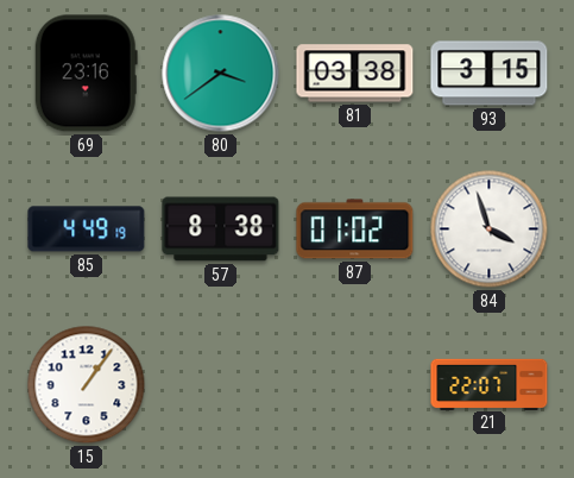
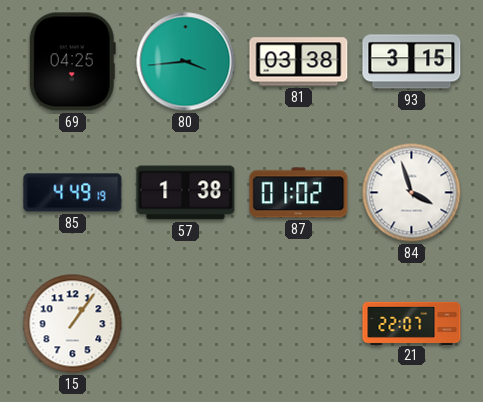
69: 23:16 -> 04:25 (72, 62)
80: 3:39 -> 3:44 (186, 62)
57: 8:38 -> 1:38 (186, 193)
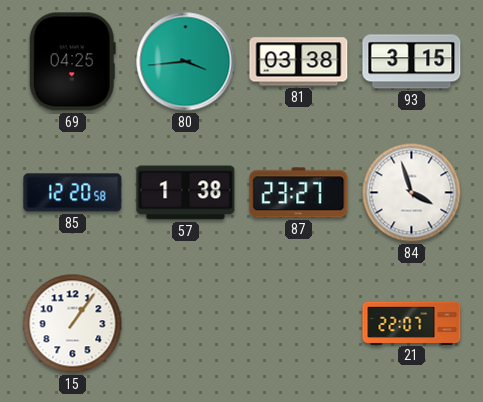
85: 4:49 -> 12:20 (73, 193)
87: 01:02 -> 23:27 (299, 193)
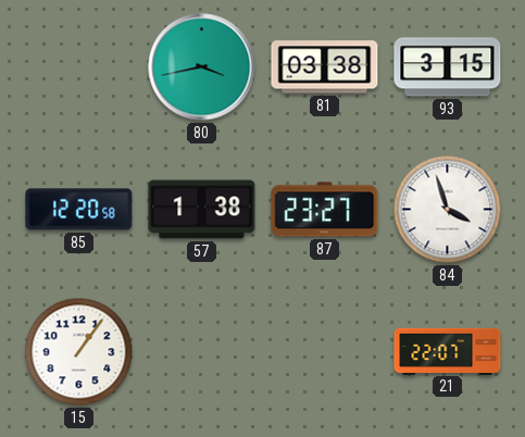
69: 04:25 -> none (72, 62)
80: 3:44 -> 3:43 (202, 67)
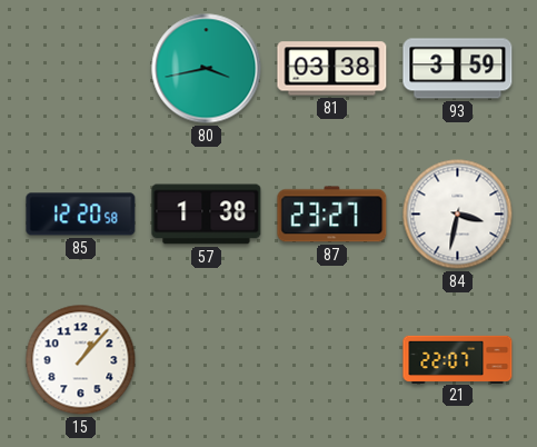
93: 3:15 -> 3:59 (458, 69)
84: 3:57 -> 3:32 (458, 215)
15: 1:06 -> 1:07 (81, 360)
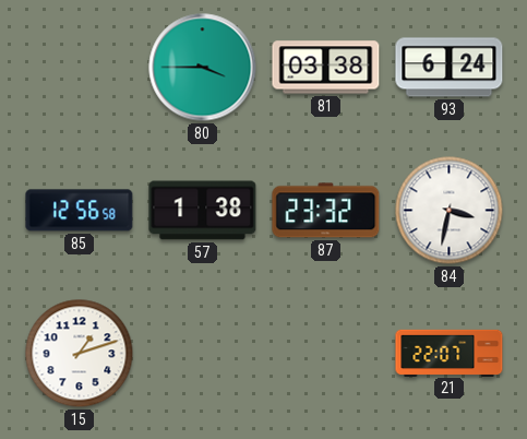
80: 3:43 -> 3:45 (203, 68)
93: 3:59 -> 6:24 (450, 68)
85: 12:20 -> 12:56 (80, 211)
87: 23:27 -> 23:32 (326, 211)
15: 1:07 -> 1:12 (80, 354)
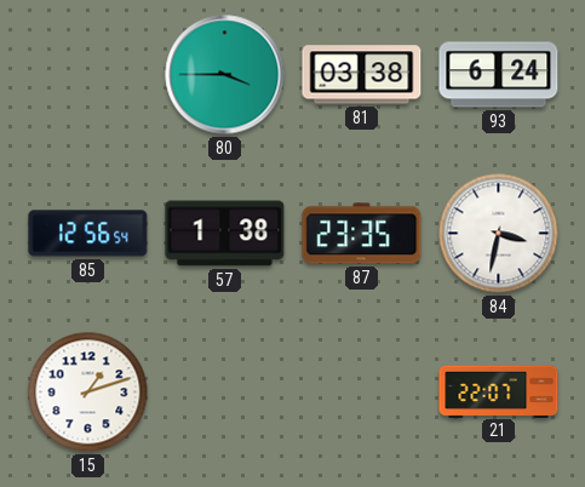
85: 12:56:58 -> 12:56:54 (88, 234)
87: 23:32 -> 23:35 (362, 234)
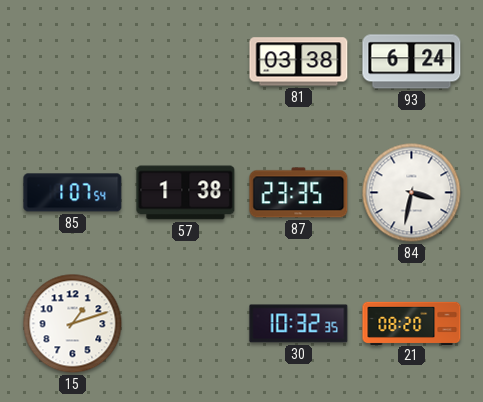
80: 3:45 -> none (225, 75)
85: 12:56 -> 1:07 (73, 193)
30: none -> 10:32 (299, 324)
21: 22:07 -> 08:20 (412, 323)
